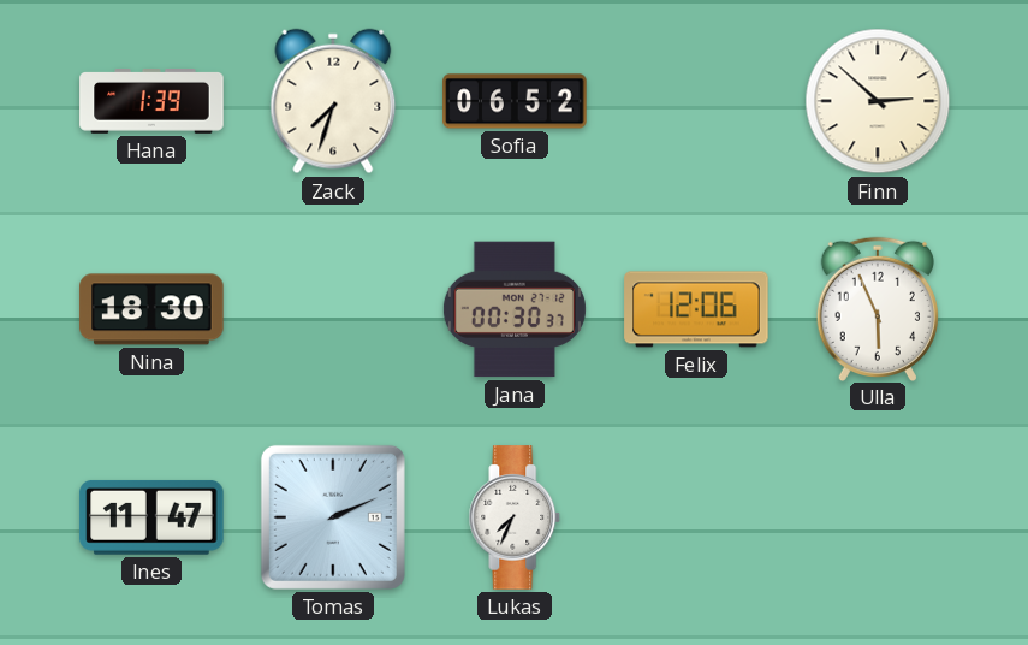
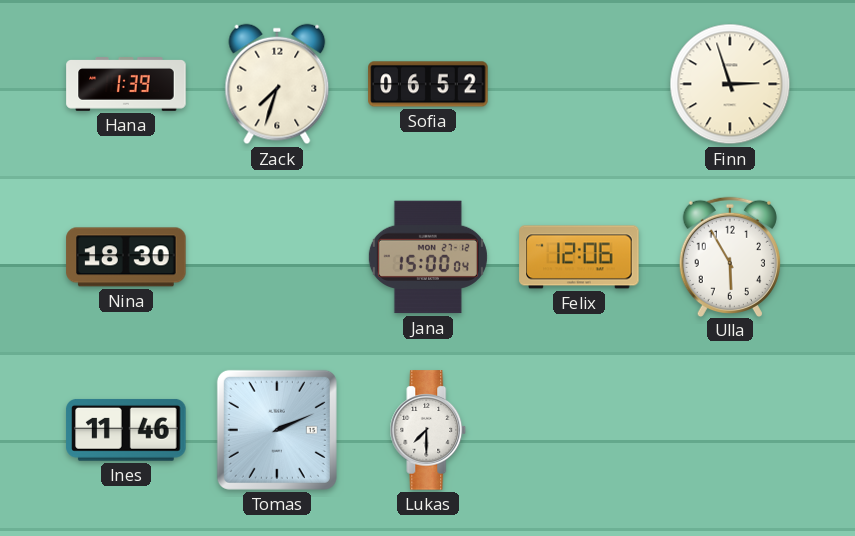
Finn: 2:52 -> 2:57 (730, 84)
Jana: 00:30 -> 15:00 (428, 257)
Ulla: 5:56 -> 5:55 (730, 256)
Ines: 11:47 -> 11:46 (126, 430)
Lukas: 7:34 -> 7:30 (428, 430)
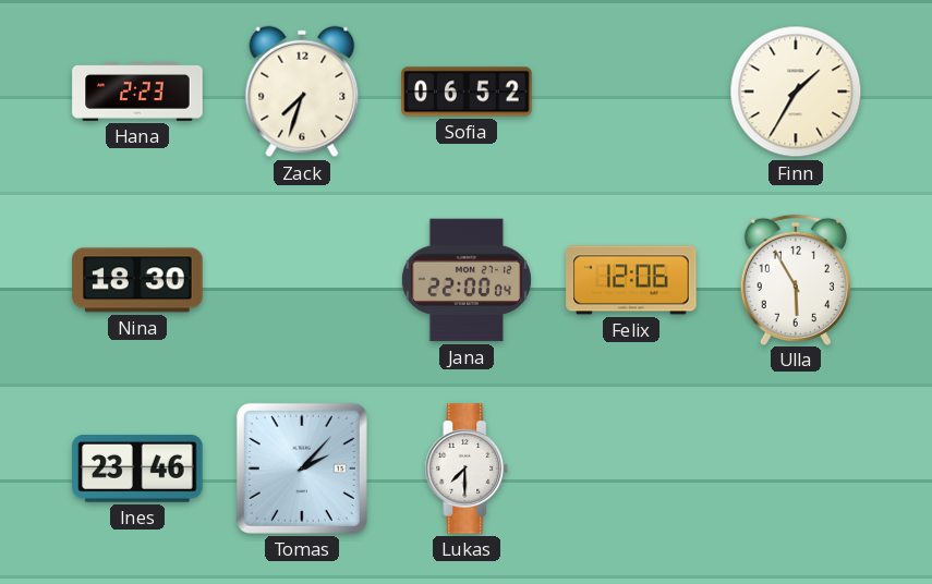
Hana: 1:39 -> 2:23 (137, 93)
Finn: 2:57 -> 1:35 (796, 92)
Jana: 15:00 -> 22:00 (467, 280)
Ines: 11:46 -> 23:46 (137, 469)
Tomas: 2:11 -> 2:07 (302, 469)
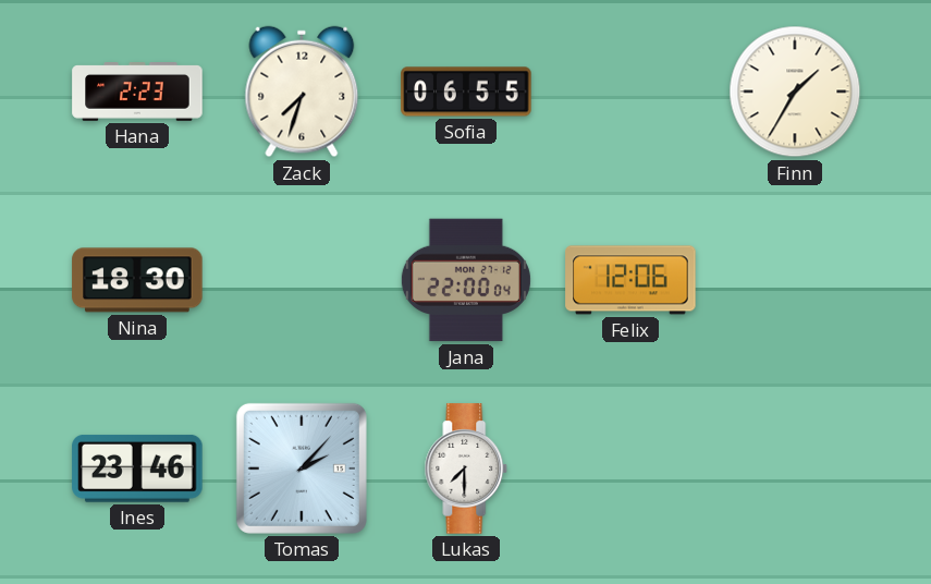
Sofia: 06:52 -> 06:55 (466, 92)
Ulla: 5:55 -> none (796, 279)
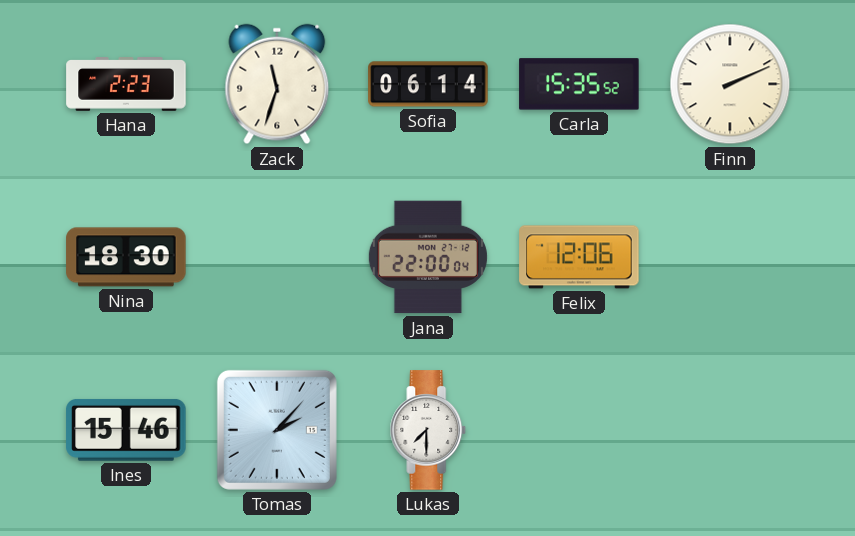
Zack: 7:33 -> 11:33 (277, 84)
Sofia: 06:55 -> 06:14 (428, 84)
Carla: none -> 15:35 (579, 84)
Finn: 1:35 -> 2:11 (730, 84)
Ines: 23:46 -> 15:46 (126, 430)
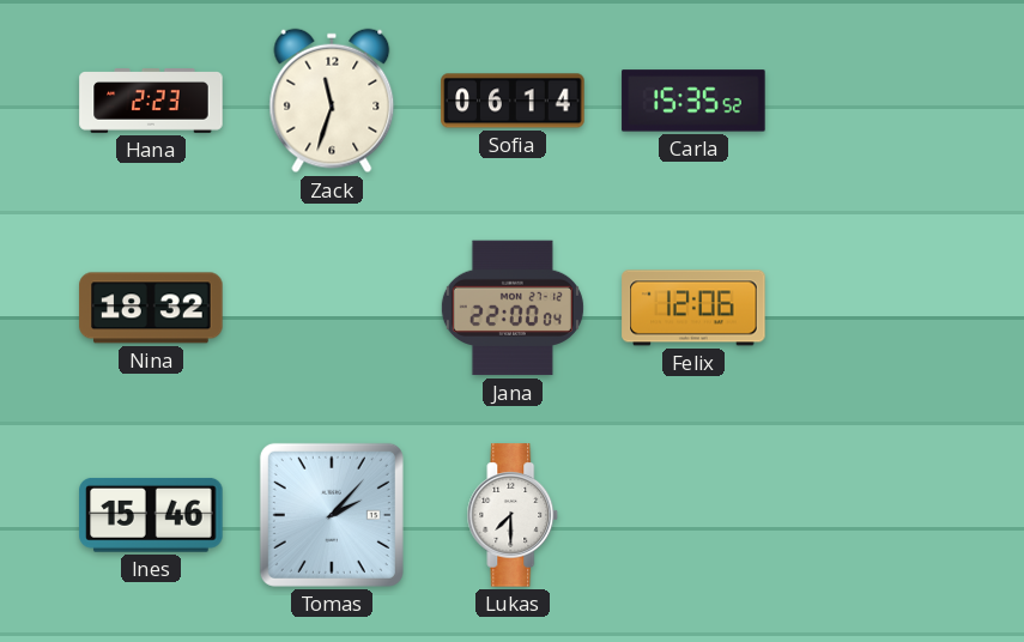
Finn: 2:11 -> none (730, 84)
Nina: 18:30 -> 18:32 (151, 308)
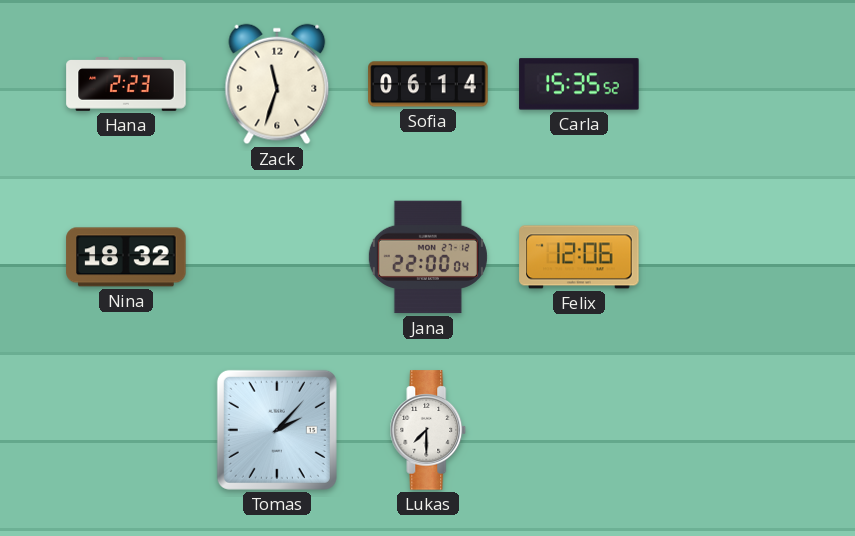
Ines: 15:46 -> none (151, 515)
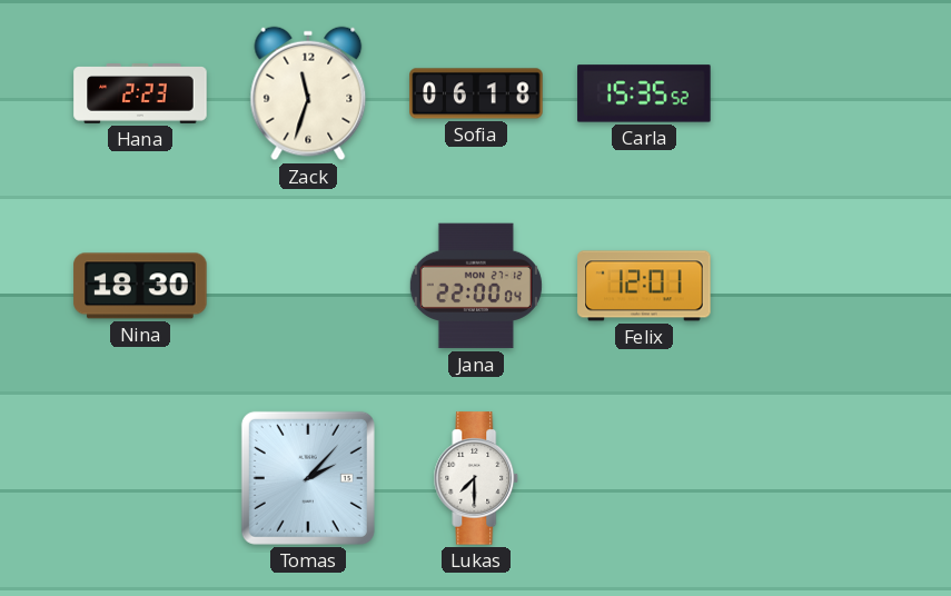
Sofia: 06:14 -> 06:18 (476, 93)
Nina: 18:32 -> 18:30 (140, 286)
Felix: 12:06 -> 12:01 (644, 286)
